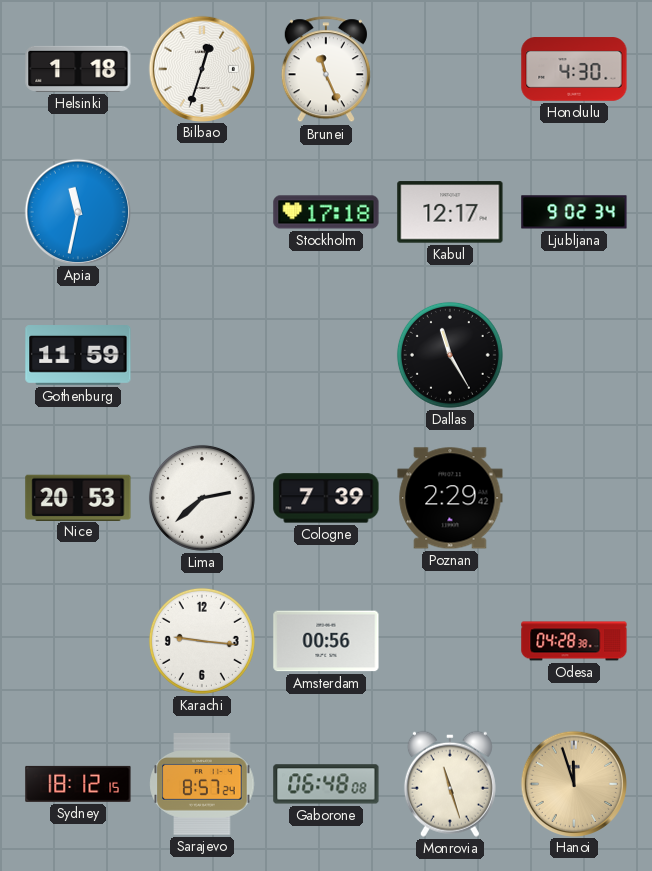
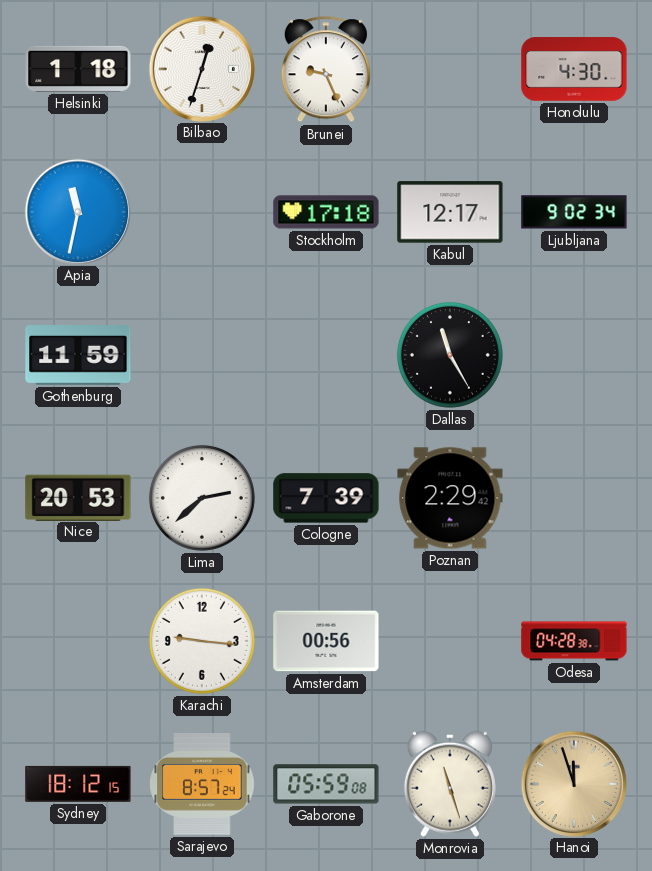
Brunei: 11:26 -> 9:26 (326, 70)
Gaborone: 06:48 -> 05:59 (326, 784)
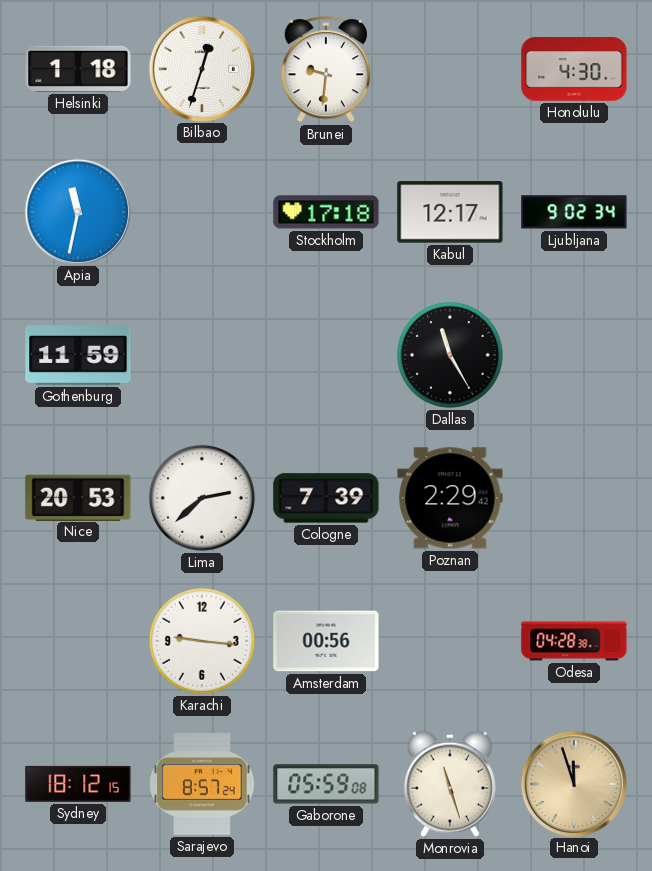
Brunei: 9:26 -> 9:31 (326, 70)
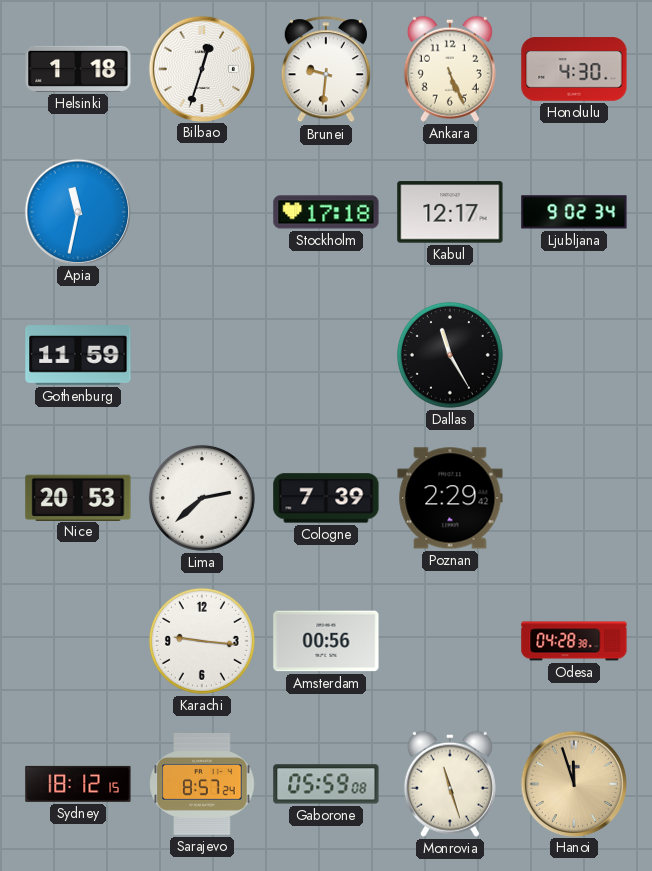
Ankara: none -> 5:26 (450, 69)
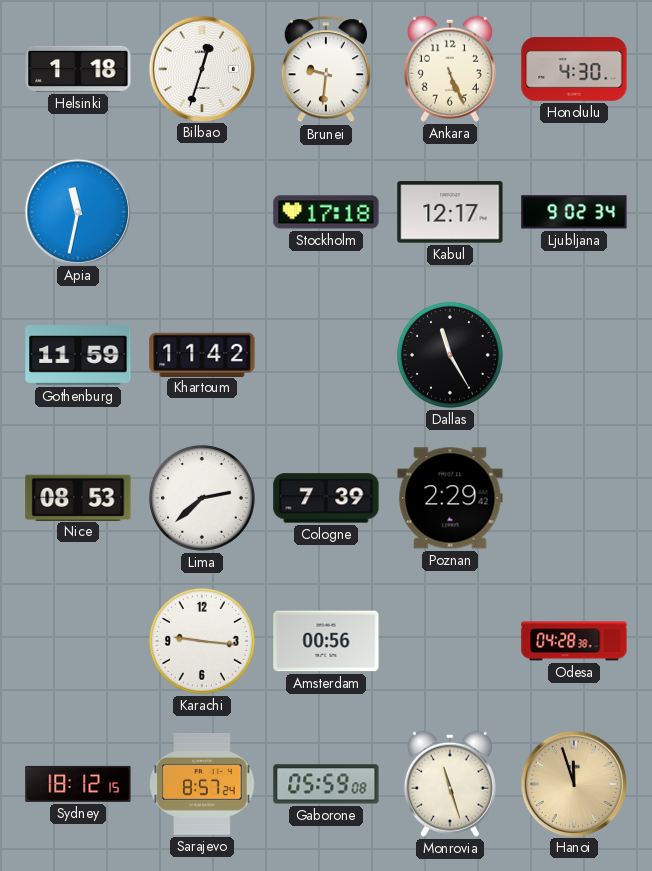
Khartoum: none -> 11:42 (202, 354)
Nice: 20:53 -> 08:53 (78, 497)
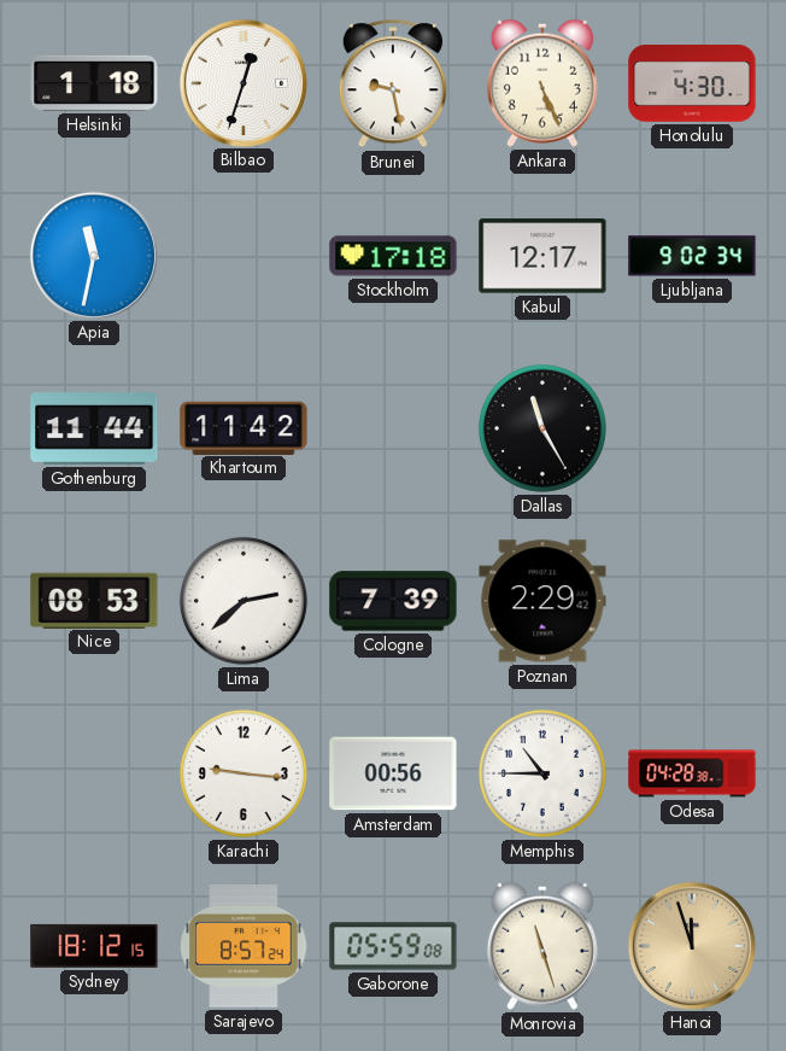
Brunei: 9:31 -> 9:28 (393, 84)
Gothenburg: 11:59 -> 11:44 (94, 430)
Memphis: none -> 10:45 (542, 773)
